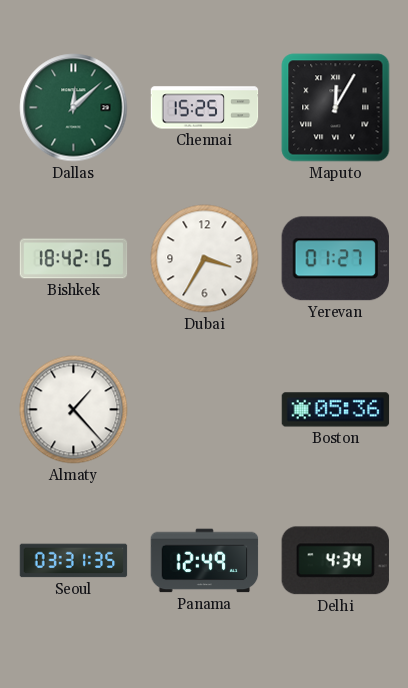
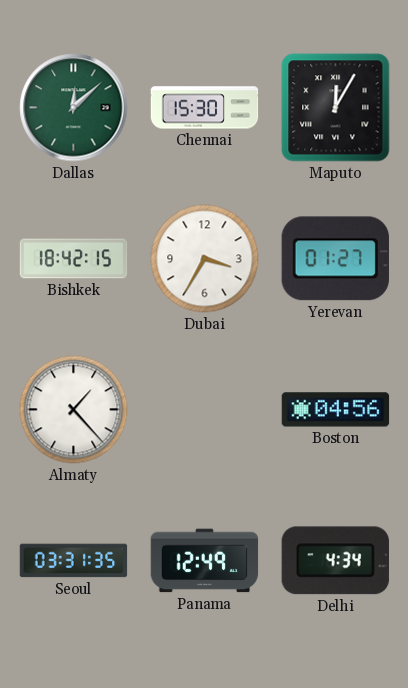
Chennai: 15:25 -> 15:30 (205, 108)
Boston: 05:36 -> 04:56 (336, 410)
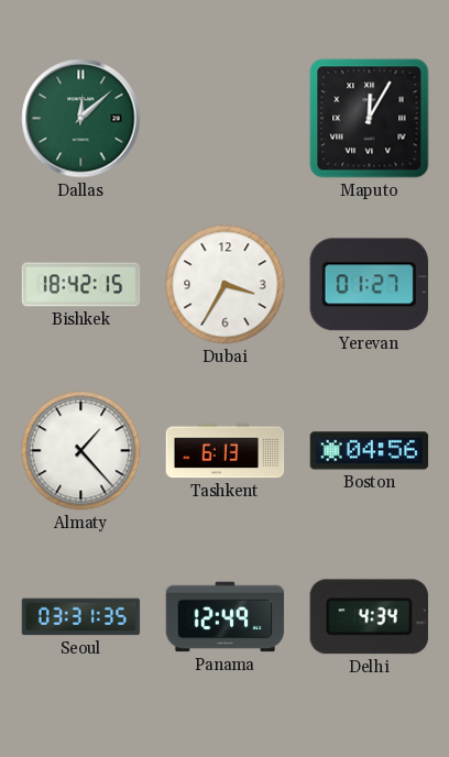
Chennai: 15:30 -> none (205, 108)
Tashkent: none -> 6:13 (226, 451)
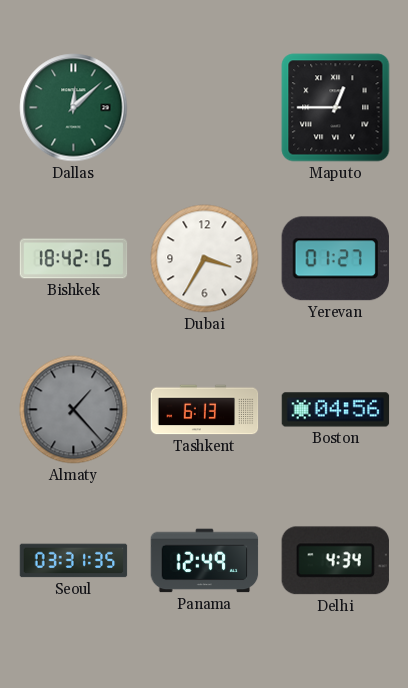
Maputo: 12:05 -> 12:45 (336, 108)
Almaty dial: white -> grey (74, 410)
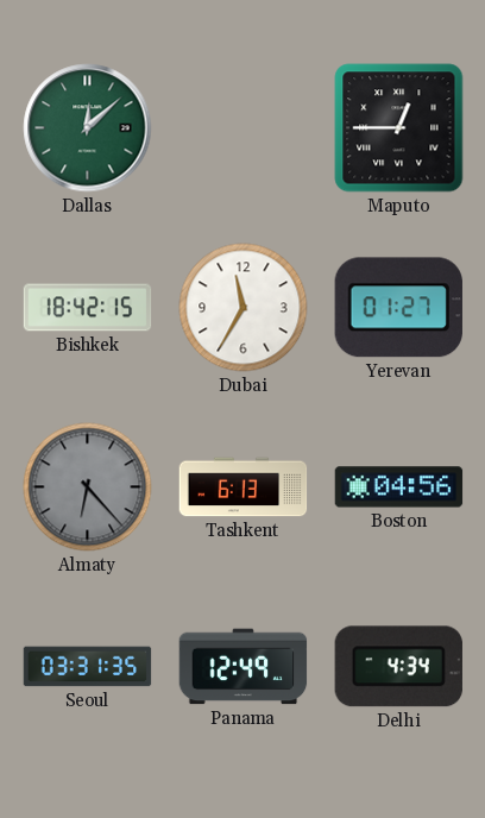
Dubai: 3:35 -> 11:35 (244, 308)
Almaty: 1:23 -> 6:23 (88, 487)
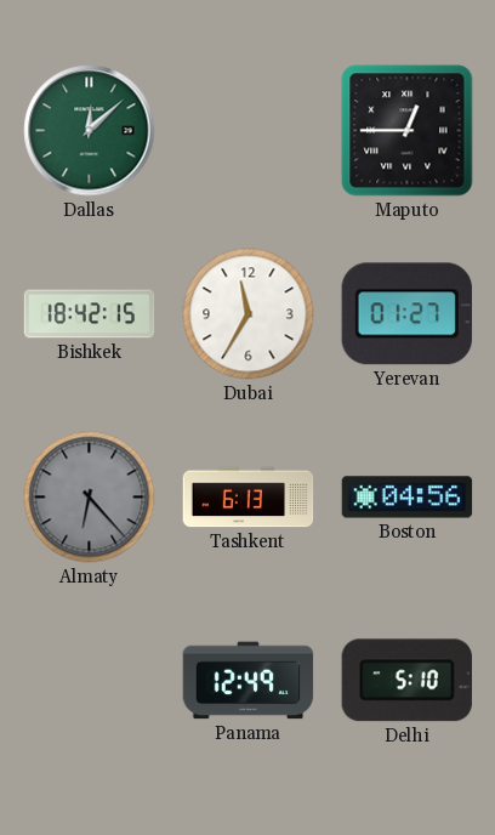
Seoul: 03:31 -> none (88, 667)
Delhi: 4:34 -> 5:10 (406, 681)
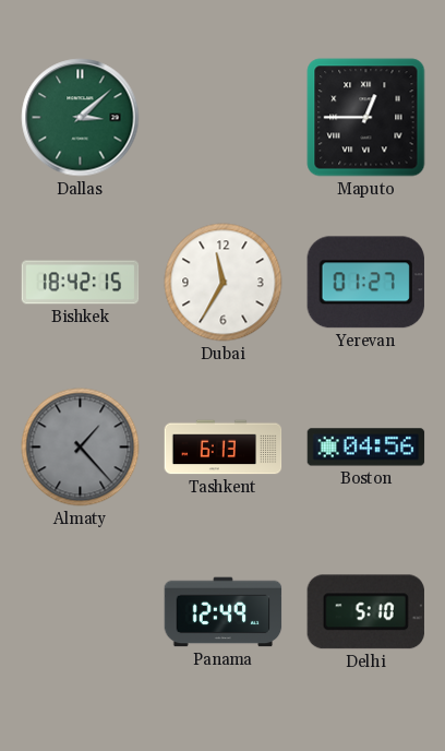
Dallas: 12:08 -> 3:08 (81, 118)
Almaty: 6:23 -> 1:23 (81, 448)
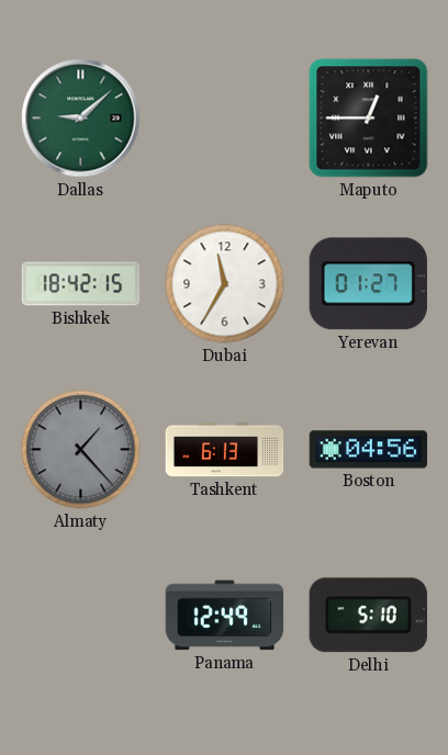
Dallas: 3:08 -> 9:08 (81, 119)
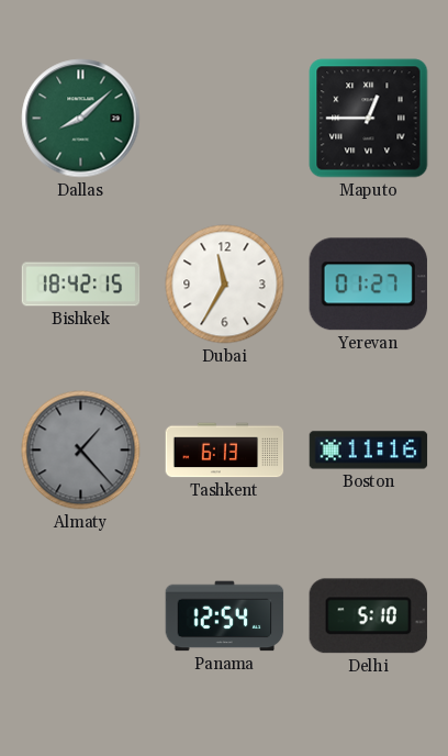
Dallas: 9:08 -> 8:08 (81, 119)
Boston: 04:56 -> 11:16 (369, 451)
Panama: 12:49 -> 12:54 (225, 616)
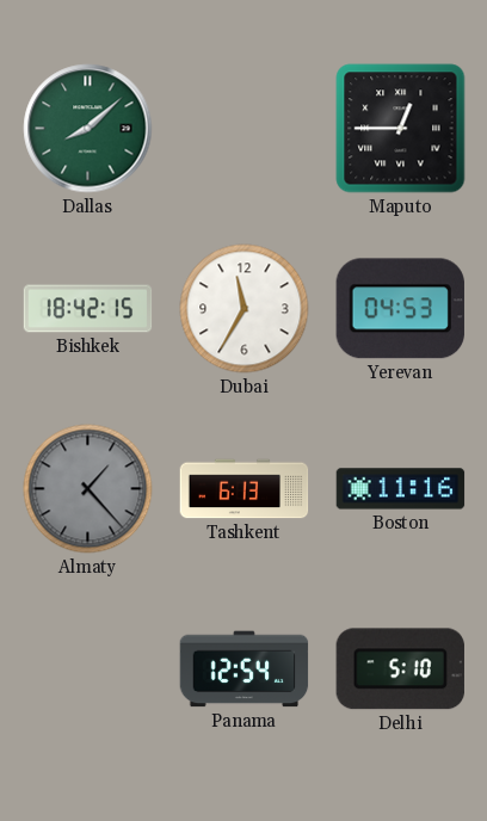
Yerevan: 01:27 -> 04:53 (400, 309)
